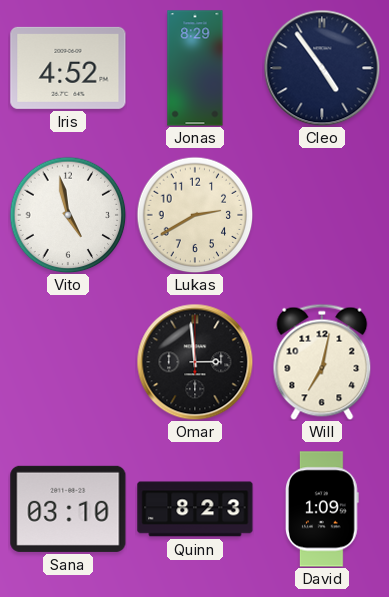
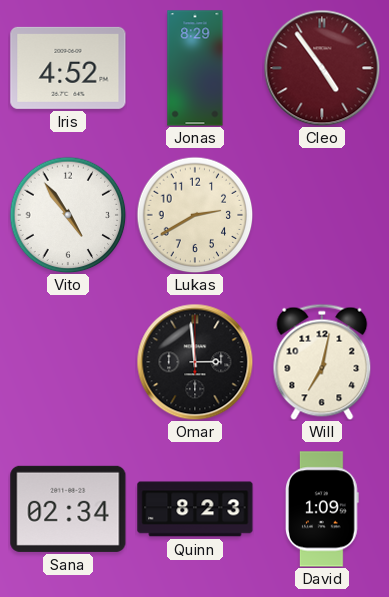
Cleo dial: navy -> burgundy (322, 68)
Vito: 4:58 -> 4:54 (68, 215)
Sana: 03:10 -> 02:34 (68, 509)
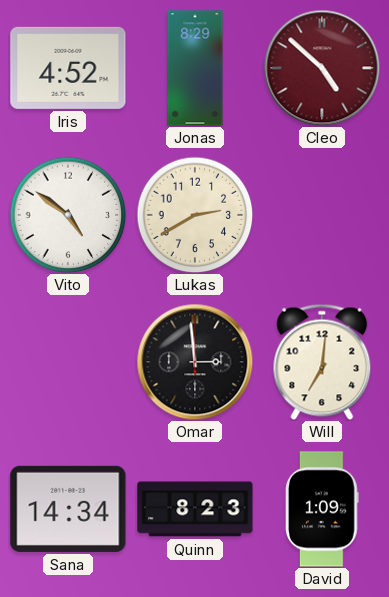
Cleo: 4:54 -> 4:52 (322, 68)
Vito: 4:54 -> 4:51 (68, 215)
Will: 7:02 -> 7:01 (322, 362)
Sana: 02:34 -> 14:34 (68, 509)
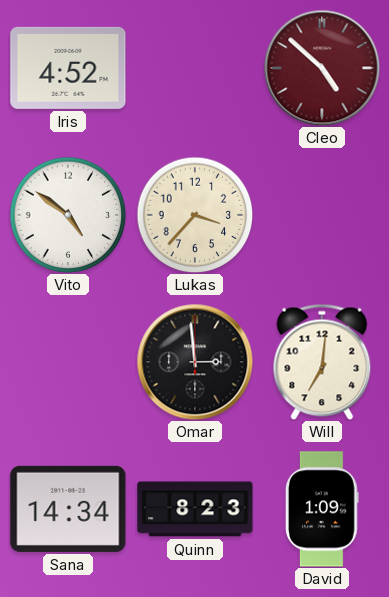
Jonas: 8:29 -> none (195, 68)
Lukas: 2:40 -> 3:37 (195, 215)
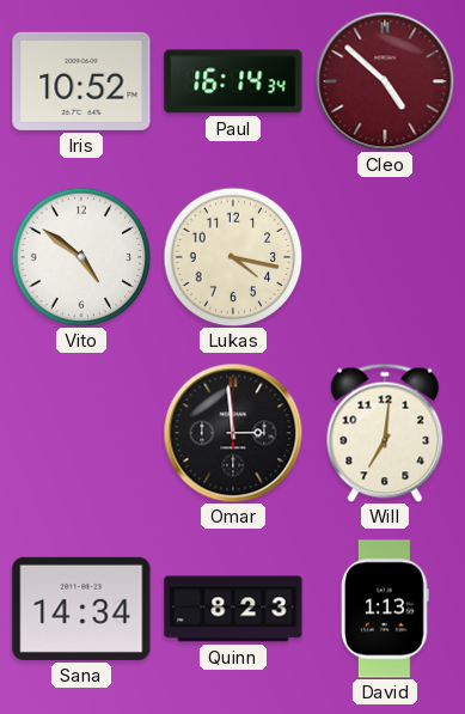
Iris: 4:52 -> 10:52 (81, 81)
Paul: none -> 16:14 (233, 81)
Lukas: 3:37 -> 4:17 (233, 257)
David: 1:09 -> 1:13 (386, 609)
